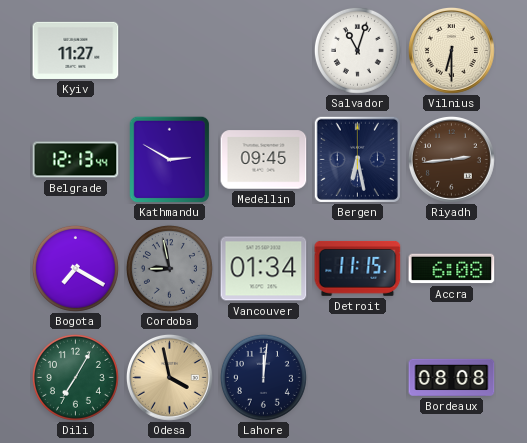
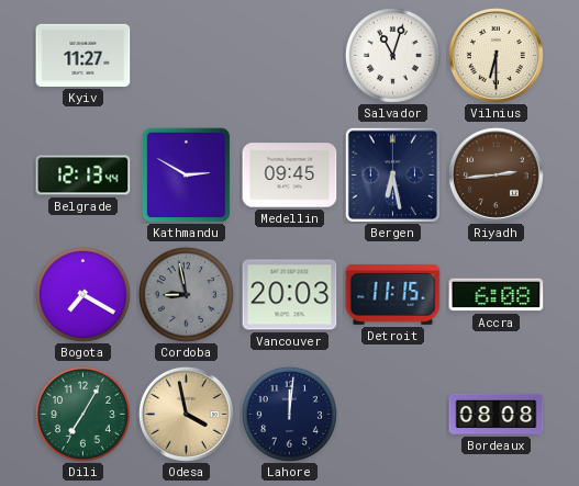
Vancouver: 01:34 -> 20:03 (290, 295)
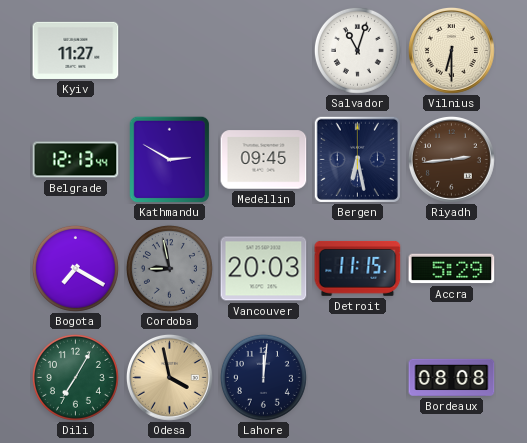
Accra: 6:08 -> 5:29 (452, 269)
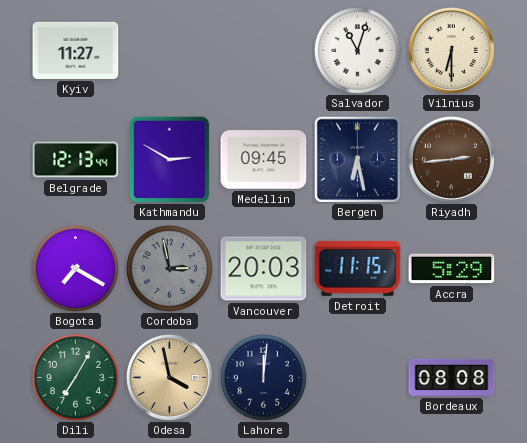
Cordoba: 8:58 -> 2:58 (169, 268)
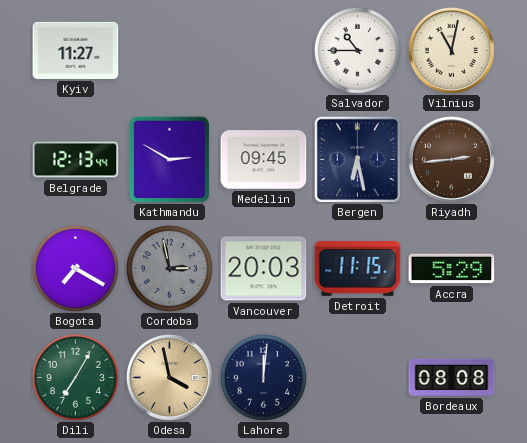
Salvador: 11:03 -> 10:45 (357, 50)
Vilnius: 6:30 -> 11:02 (451, 50)
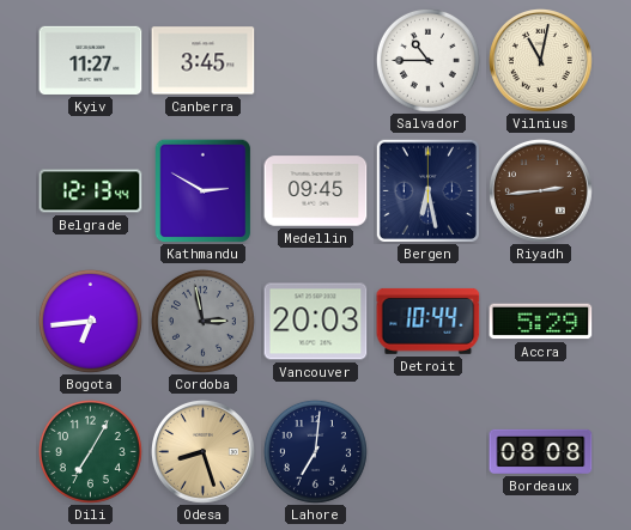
Canberra: none -> 3:45 (204, 61)
Bogota: 7:20 -> 6:44 (90, 321)
Detroit: 11:15 -> 10:44 (429, 321)
Odesa: 3:58 -> 8:27 (202, 451)
Lahore: 12:01 -> 7:01 (315, 451)
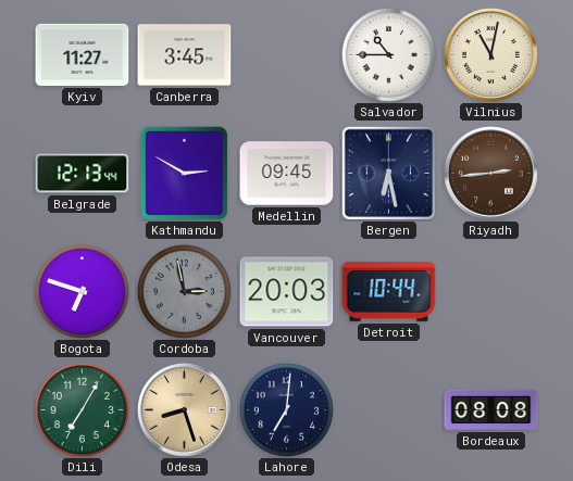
Bogota: 6:44 -> 6:48 (82, 291)
Accra: 5:29 -> none (541, 322)
